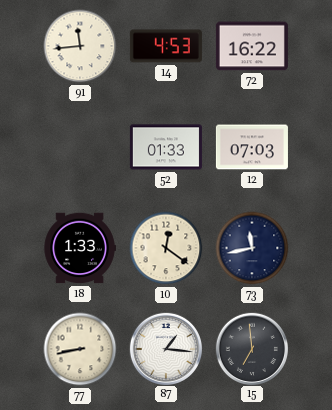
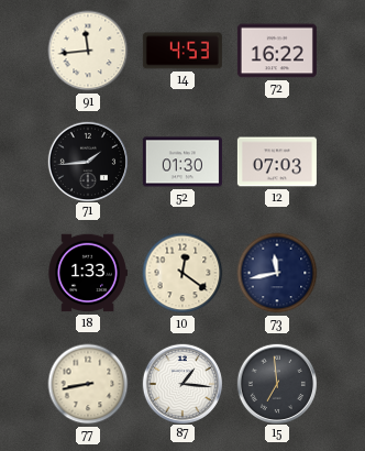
71: none -> 1:44 (87, 161)
52: 01:33 -> 01:30 (182, 162)
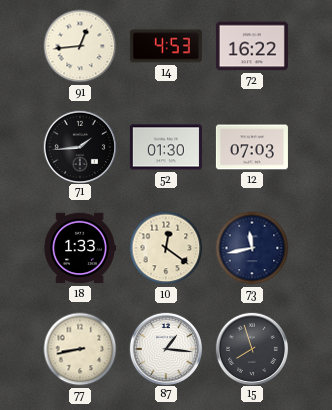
91: 11:44 -> 12:44 (80, 46)
15: 6:59 -> 7:57 (251, 348)
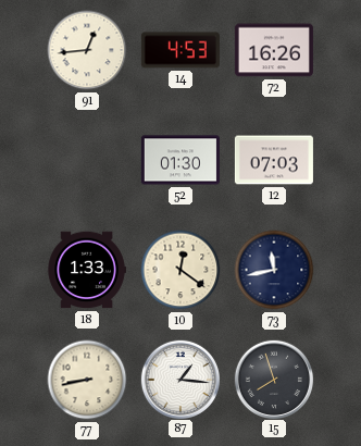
72: 16:22 -> 16:26 (274, 50)
71: 1:44 -> none (79, 146)
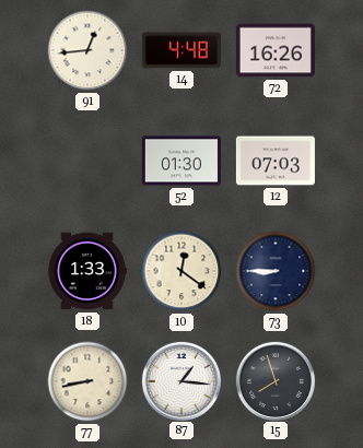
14: 4:53 -> 4:48 (181, 50)
73: 11:43 -> 8:45 (276, 271)
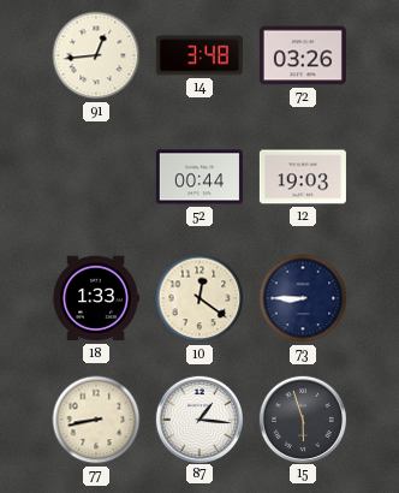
14: 4:48 -> 3:48 (199, 55)
72: 16:26 -> 03:26 (303, 55)
52: 01:30 -> 00:44 (199, 177)
12: 07:03 -> 19:03 (303, 177)
15: 7:57 -> 5:57 (302, 418)
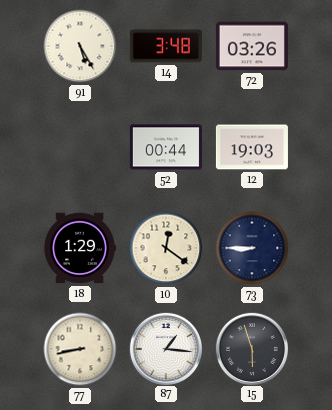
91: 12:44 -> 5:25 (80, 46)
18: 1:33 -> 1:29 (80, 248)
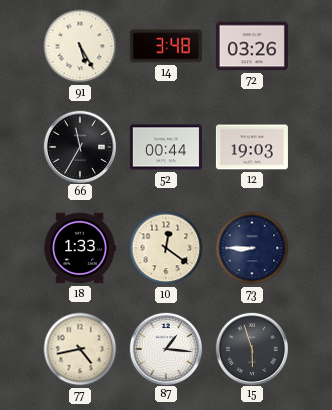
66: none -> 11:35 (79, 146)
18: 1:29 -> 1:33 (80, 248)
77: 8:43 -> 4:43 (80, 349)
